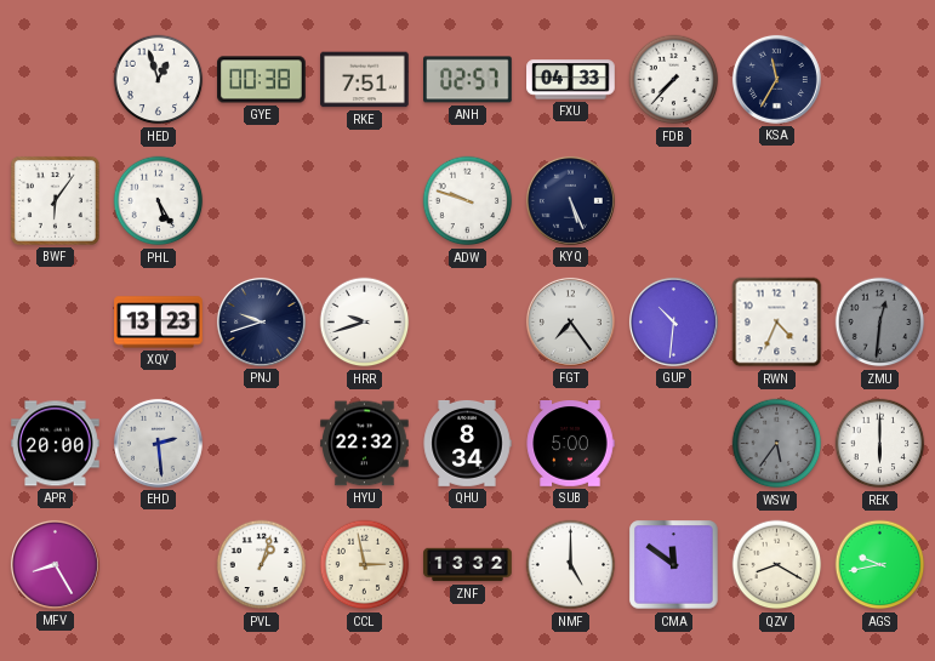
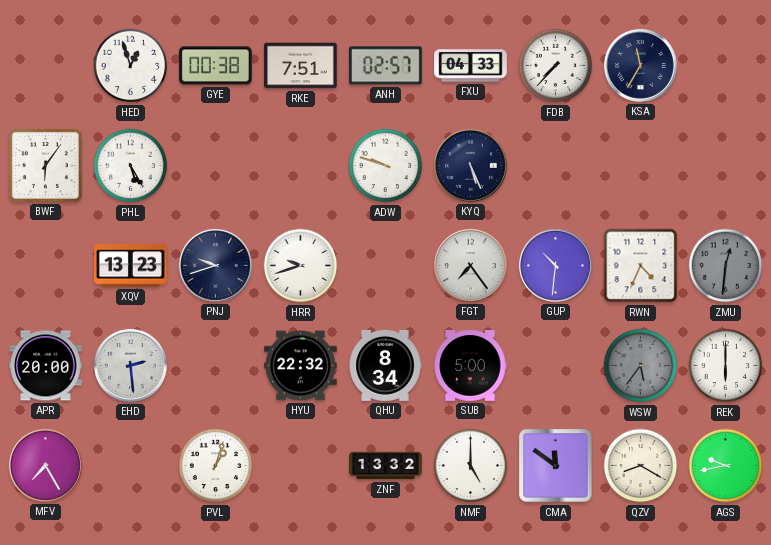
MFV: 8:25 -> 7:25 (45, 465)
CCL: 2:58 -> none (365, 565)
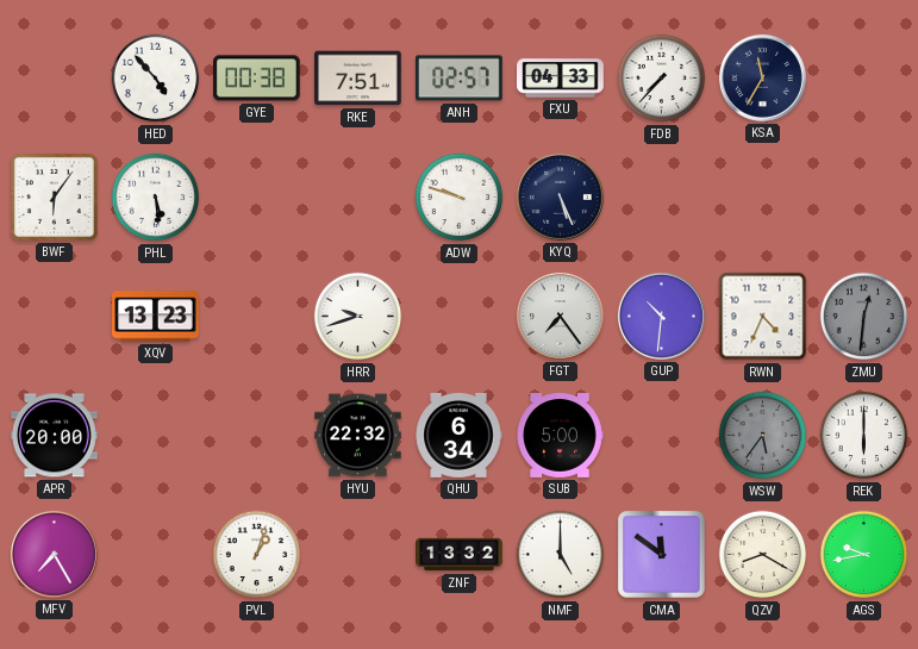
HED: 12:57 -> 4:53 (156, 79)
PHL: 5:25 -> 5:29 (156, 198)
PNJ: 9:42 -> none (215, 265)
EHD: 2:29 -> none (130, 365)
QHU: 8:34 -> 6:34 (458, 435)
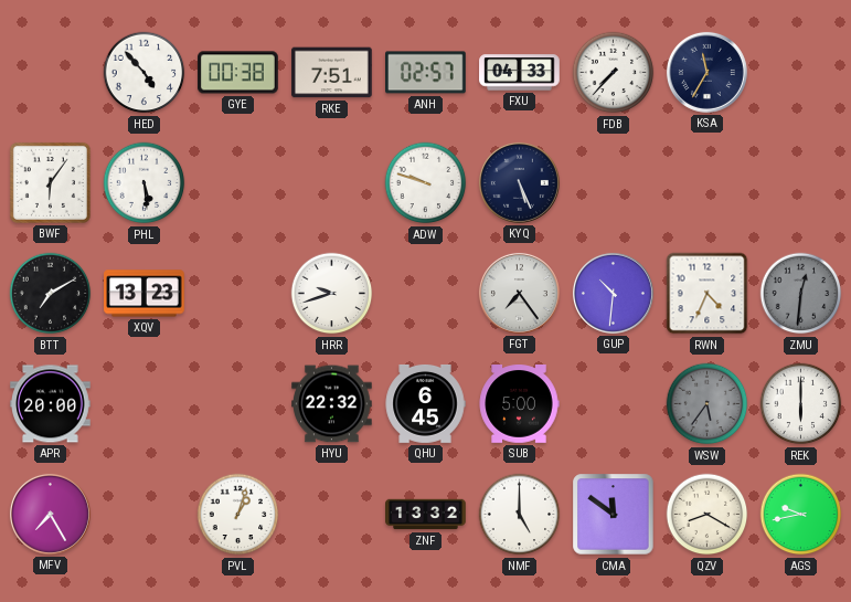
BTT: none -> 7:10 (51, 294)
QHU: 6:34 -> 6:45 (425, 403)
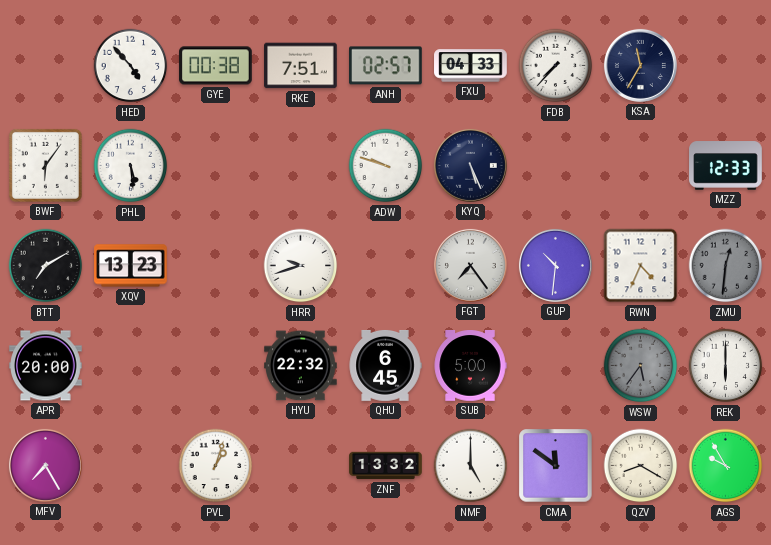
MZZ: none -> 12:33 (726, 166)
AGS: 9:43 -> 9:55 (726, 466)
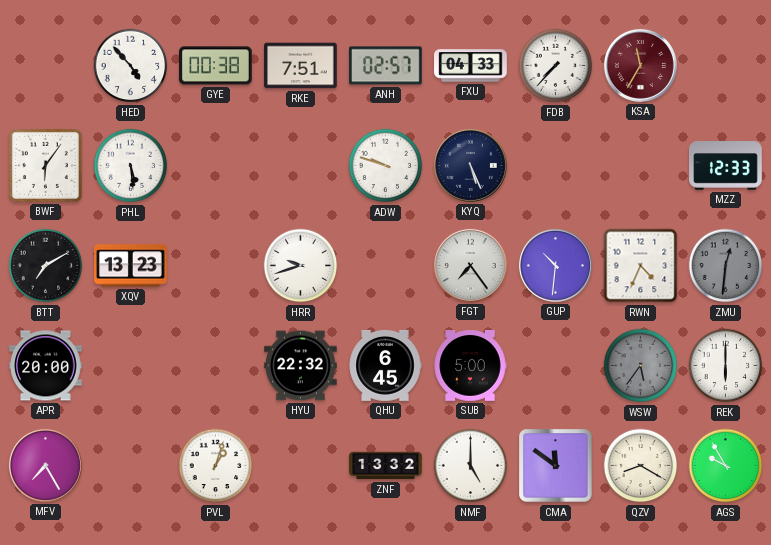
KSA dial: navy -> burgundy (640, 65)
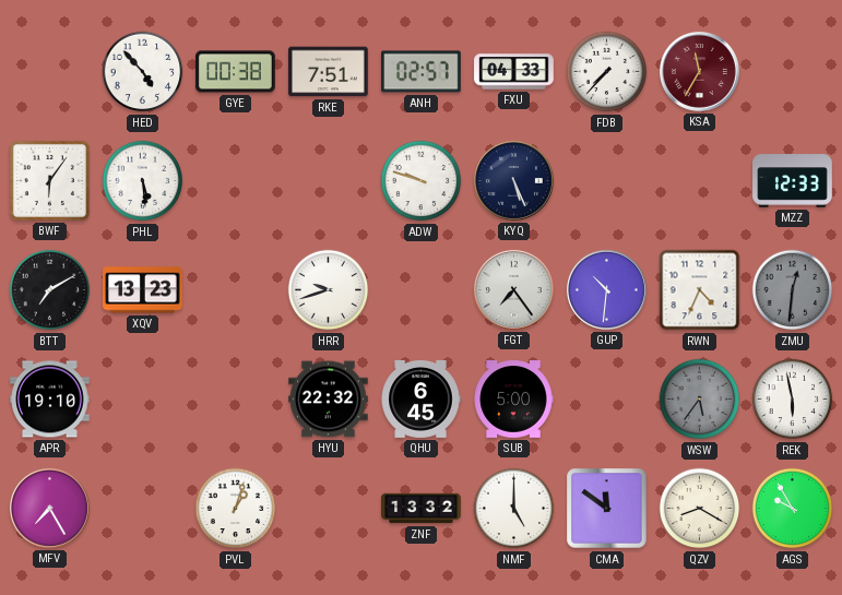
APR: 20:00 -> 19:10 (50, 400)
REK: 6:00 -> 5:58 (793, 400)
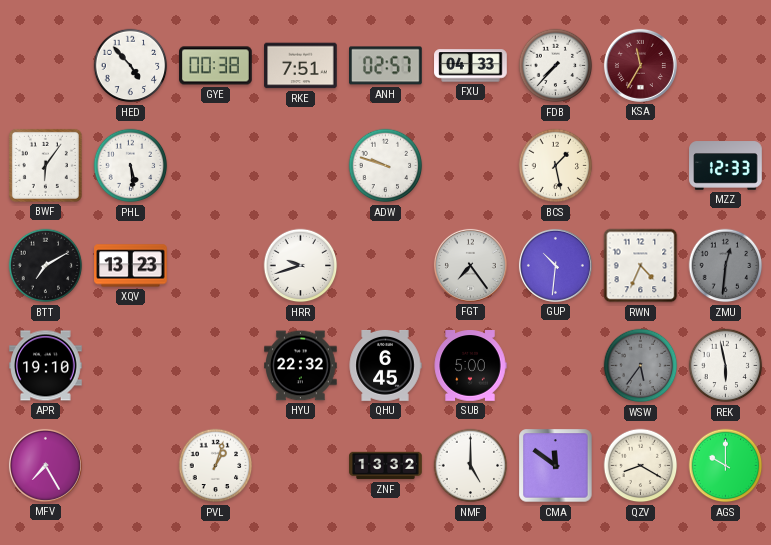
KYQ: 5:26 -> none (513, 180)
BCS: none -> 1:28 (556, 166)
AGS: 9:55 -> 10:00 (726, 466)
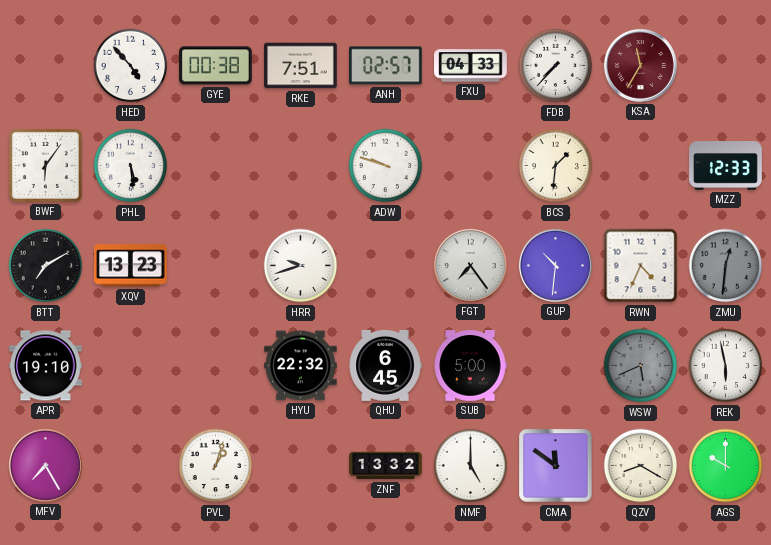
BCS: 1:28 -> 1:31 (556, 166)
WSW: 5:36 -> 5:41 (641, 366)
